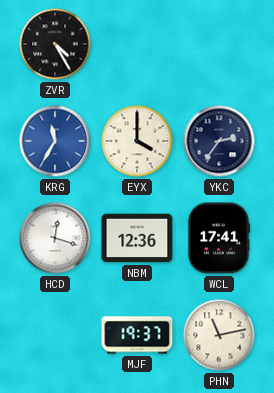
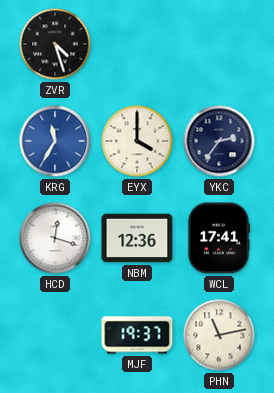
ZVR: 4:25 -> 4:27 (55, 44)
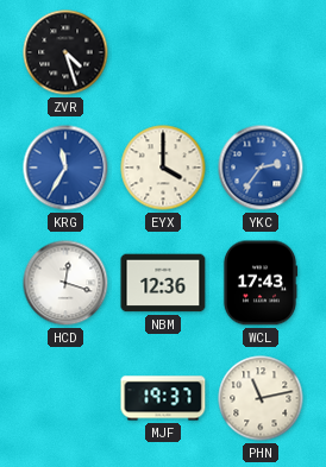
YKC dial: navy -> blue (261, 168)
WCL: 17:41 -> 17:43 (261, 283)
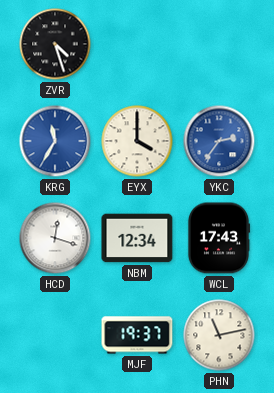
NBM: 12:36 -> 12:34 (137, 238)
